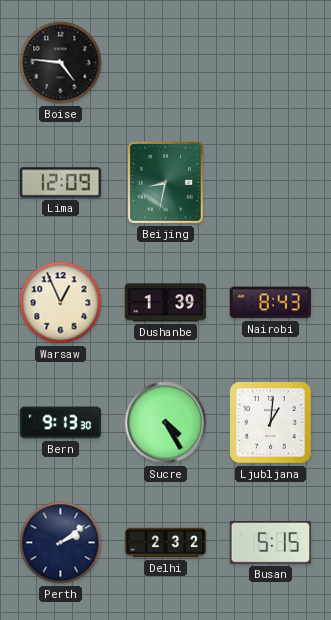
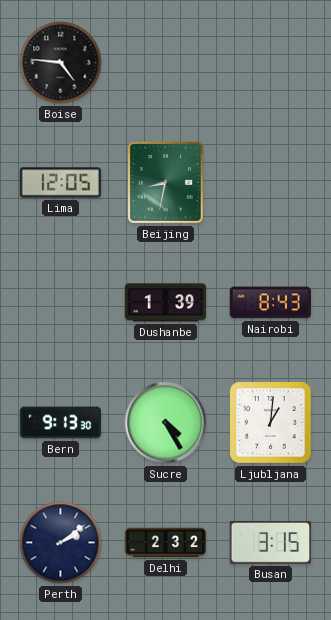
Lima: 12:09 -> 12:05 (61, 183)
Warsaw: 12:56 -> none (61, 303)
Busan: 5:15 -> 3:15 (270, 543)
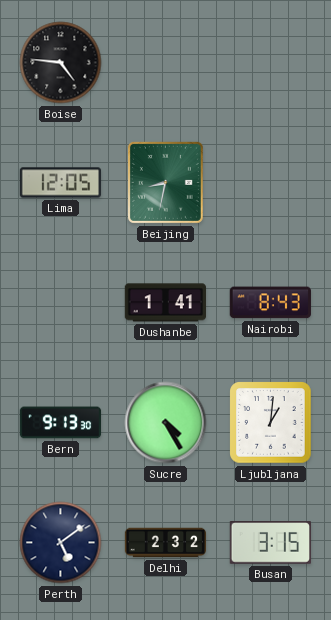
Dushanbe: 1:39 -> 1:41 (165, 303)
Perth: 2:09 -> 5:09 (61, 543)
